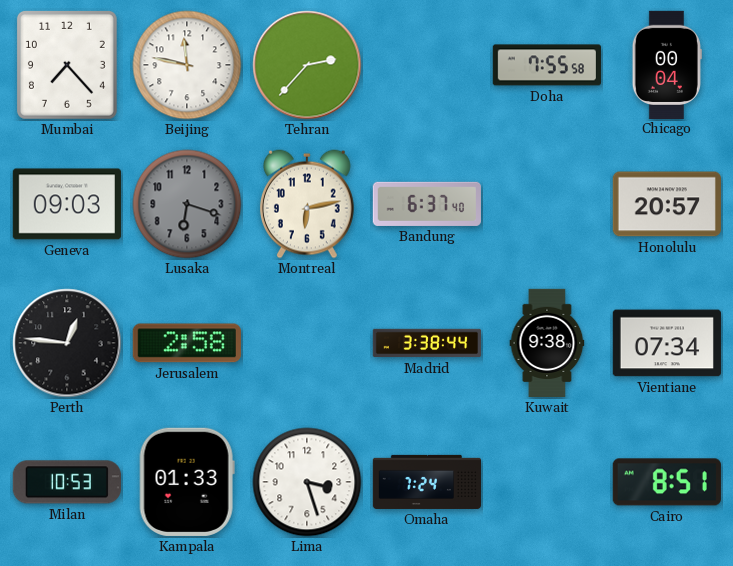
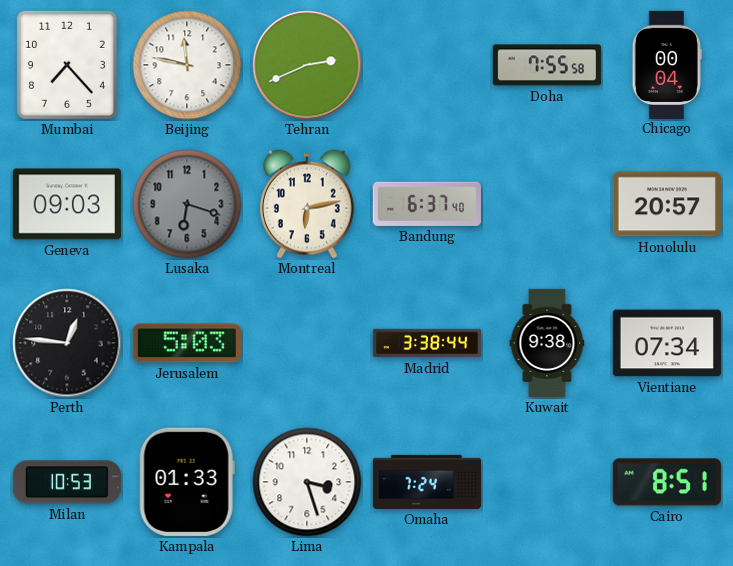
Tehran: 2:37 -> 2:41 (307, 65)
Jerusalem: 2:58 -> 5:03 (187, 343)
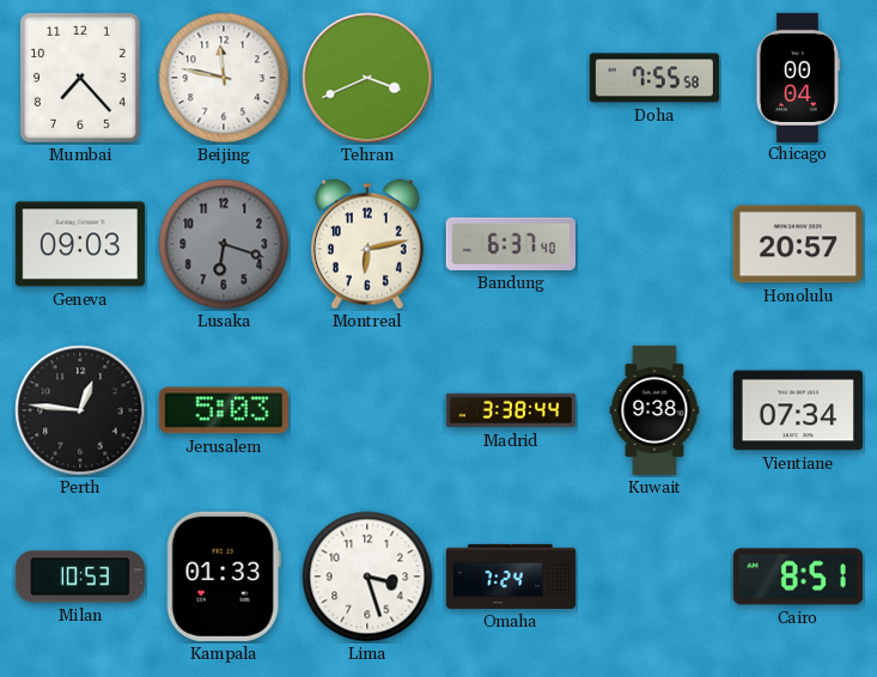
Tehran: 2:41 -> 3:41 (367, 78)
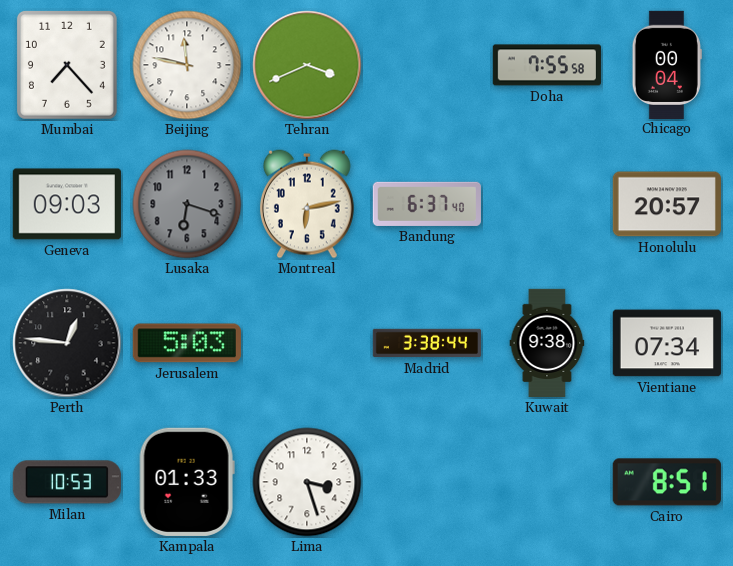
Omaha: 7:24 -> none (510, 577)
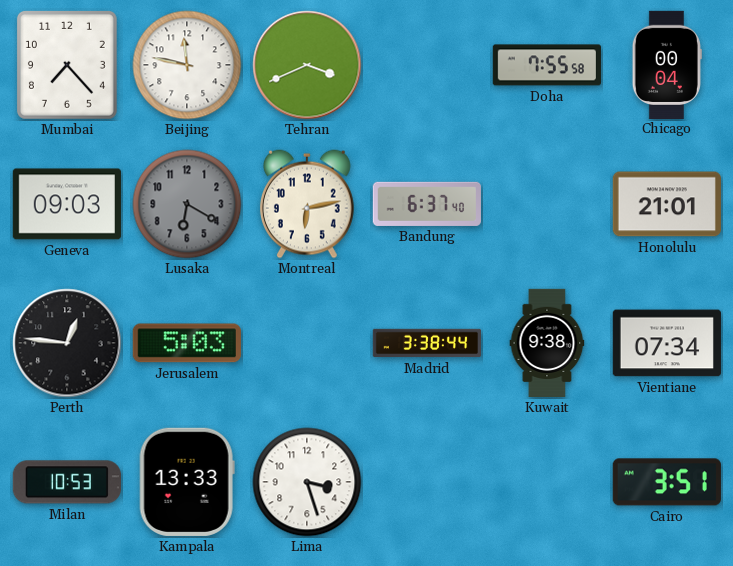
Lusaka: 6:18 -> 6:20 (187, 204)
Honolulu: 20:57 -> 21:01 (667, 204)
Kampala: 01:33 -> 13:33 (187, 482)
Cairo: 8:51 -> 3:51 (667, 482)
